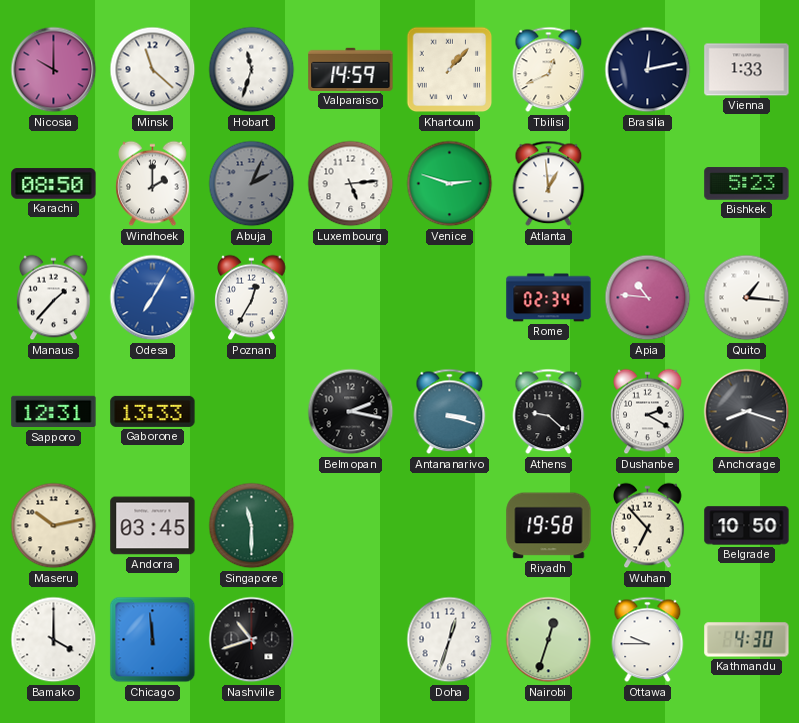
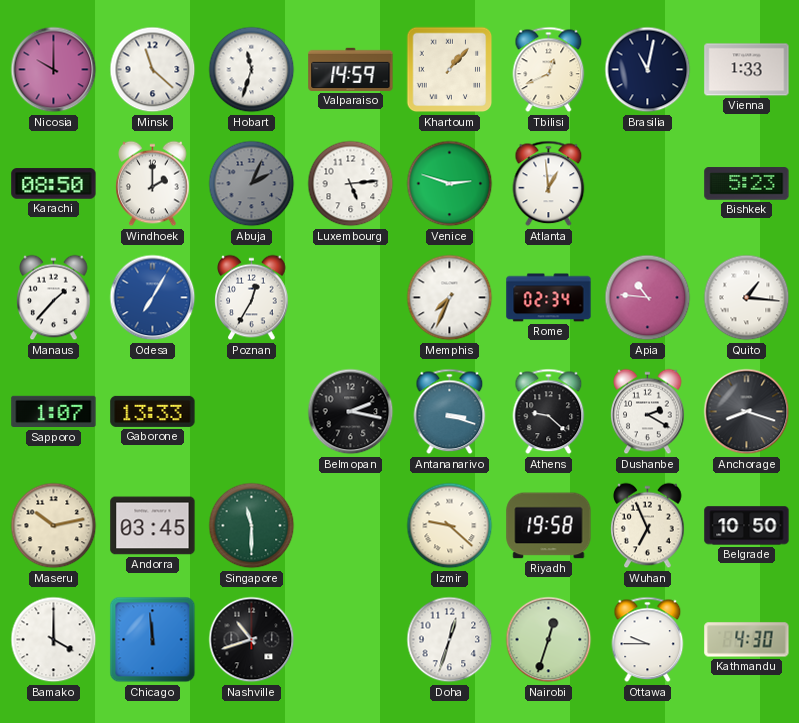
Brasilia: 12:13 -> 11:02 (648, 70)
Memphis: none -> 7:34 (450, 298)
Sapporo: 12:31 -> 1:07 (54, 412)
Izmir: none -> 9:22 (450, 526)
Wuhan: 6:53 -> 6:56 (648, 526)
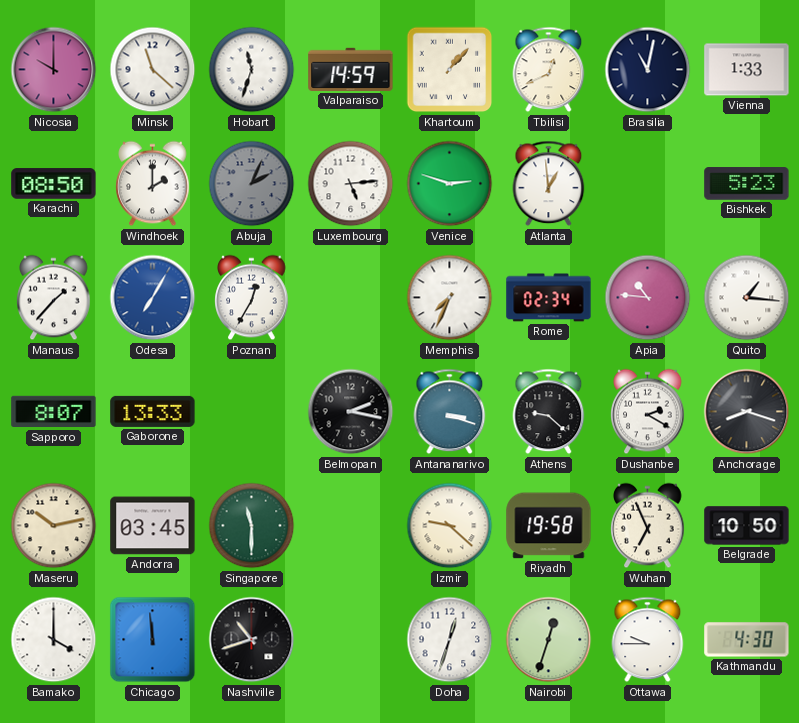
Sapporo: 1:07 -> 8:07 (54, 412)
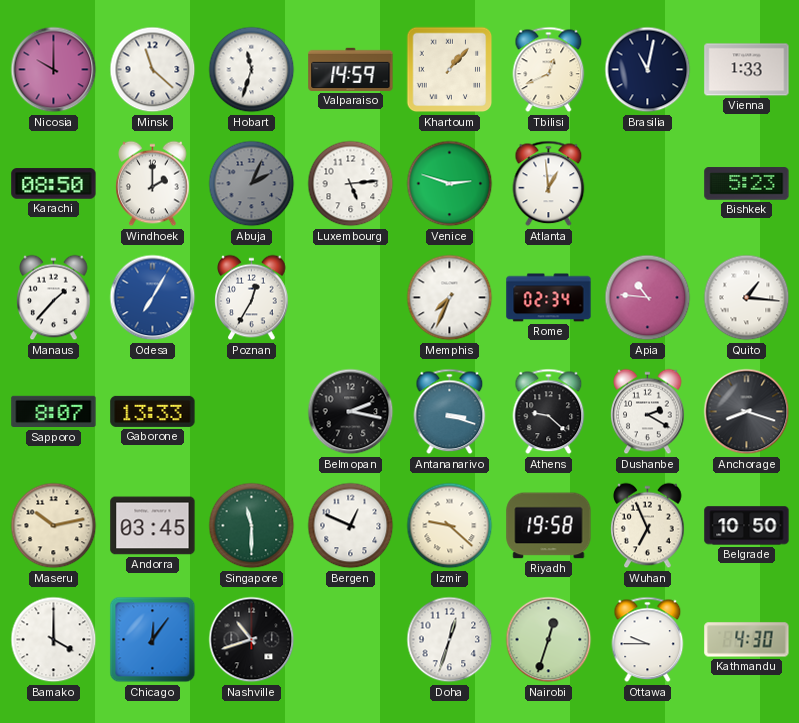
Bergen: none -> 12:49 (351, 526)
Chicago: 11:59 -> 12:06 (153, 640)
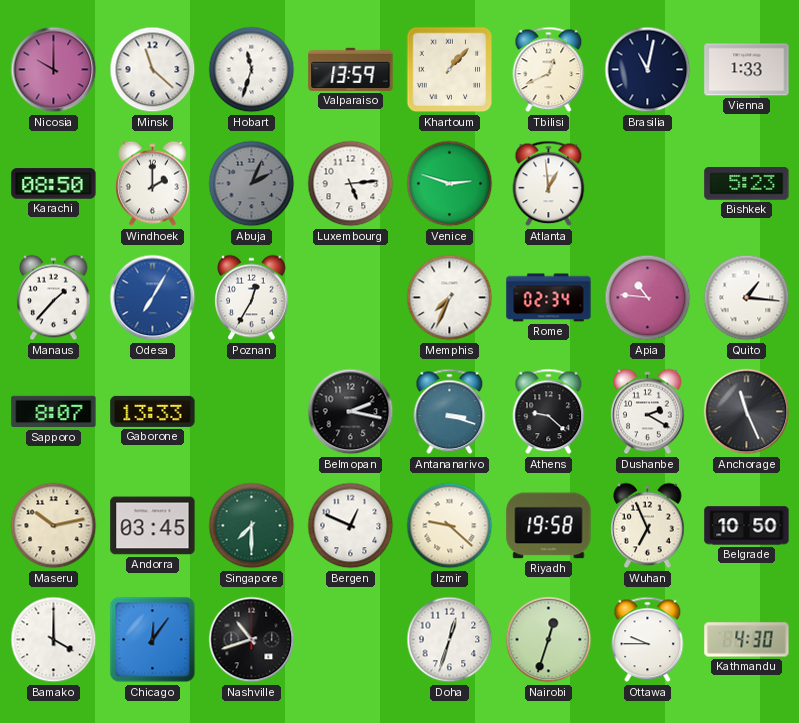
Valparaiso: 14:59 -> 13:59 (351, 69)
Anchorage: 8:18 -> 11:26 (747, 412)
Singapore: 11:30 -> 7:30 (252, 526)
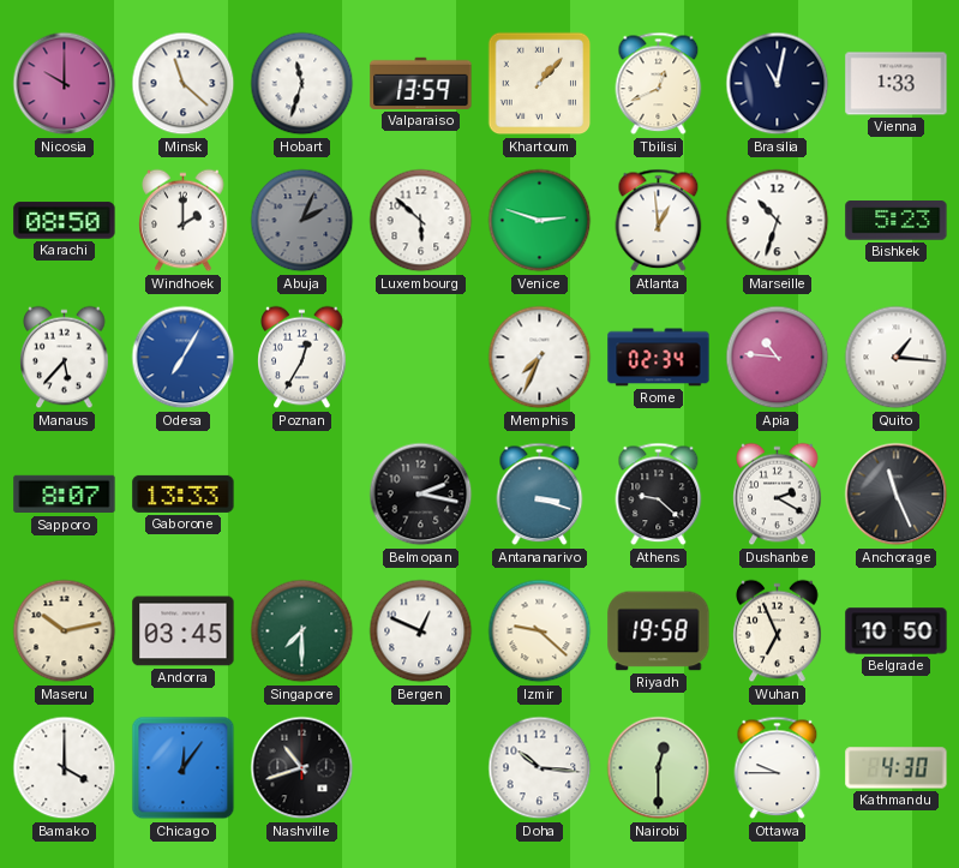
Luxembourg: 5:14 -> 5:52 (421, 221)
Marseille: none -> 10:33 (778, 221)
Manaus: 1:37 -> 5:37 (65, 358)
Doha: 12:33 -> 10:16 (540, 768)
Nairobi: 12:33 -> 12:30 (659, 768)
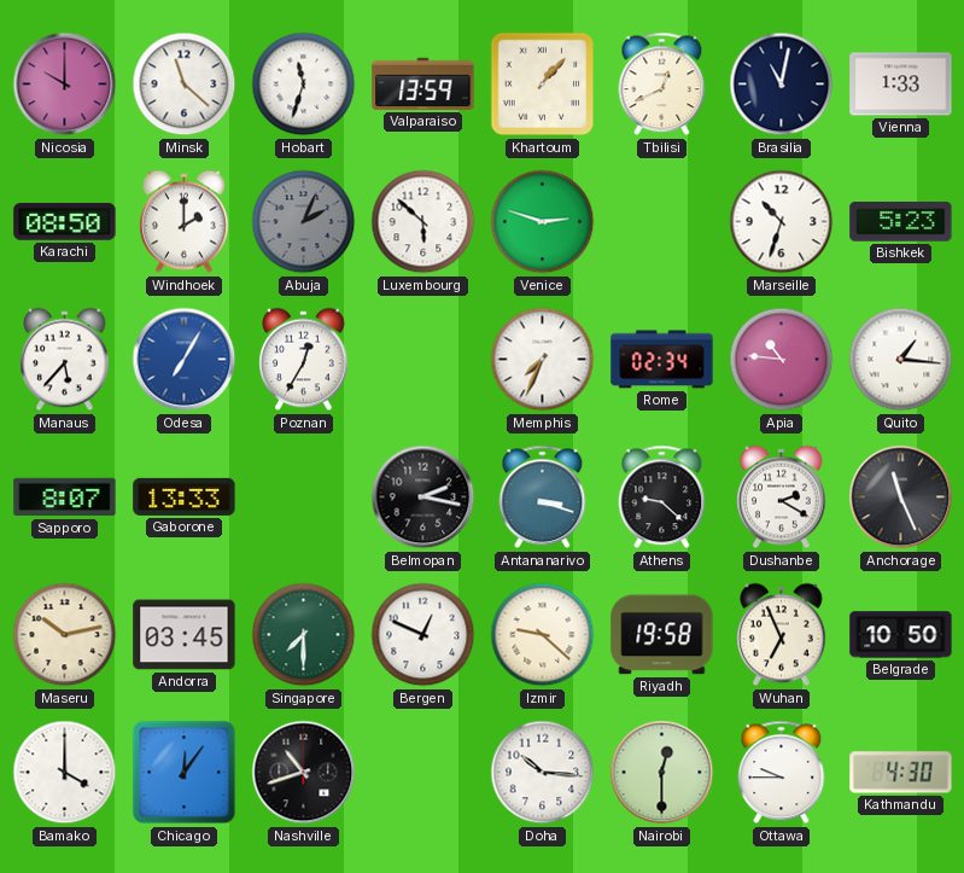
Atlanta: 12:59 -> none (659, 221)
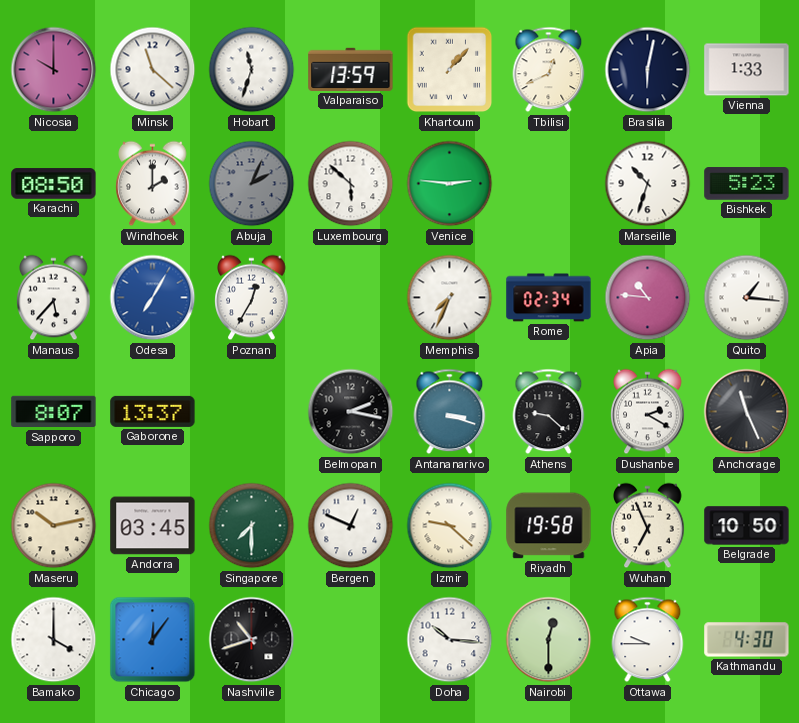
Brasilia: 11:02 -> 6:02 (648, 70)
Venice: 2:48 -> 2:46 (450, 184)
Gaborone: 13:33 -> 13:37 (153, 411)
